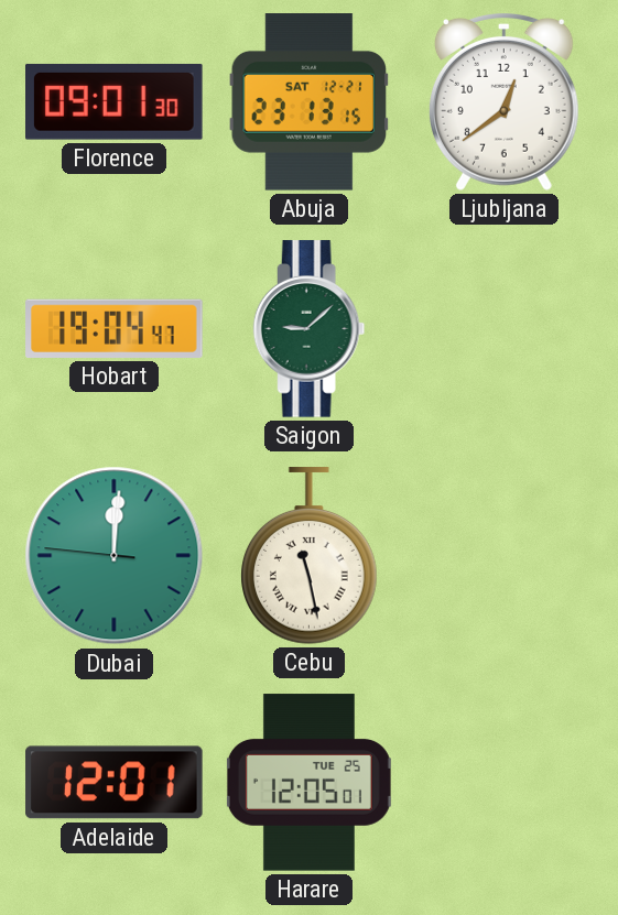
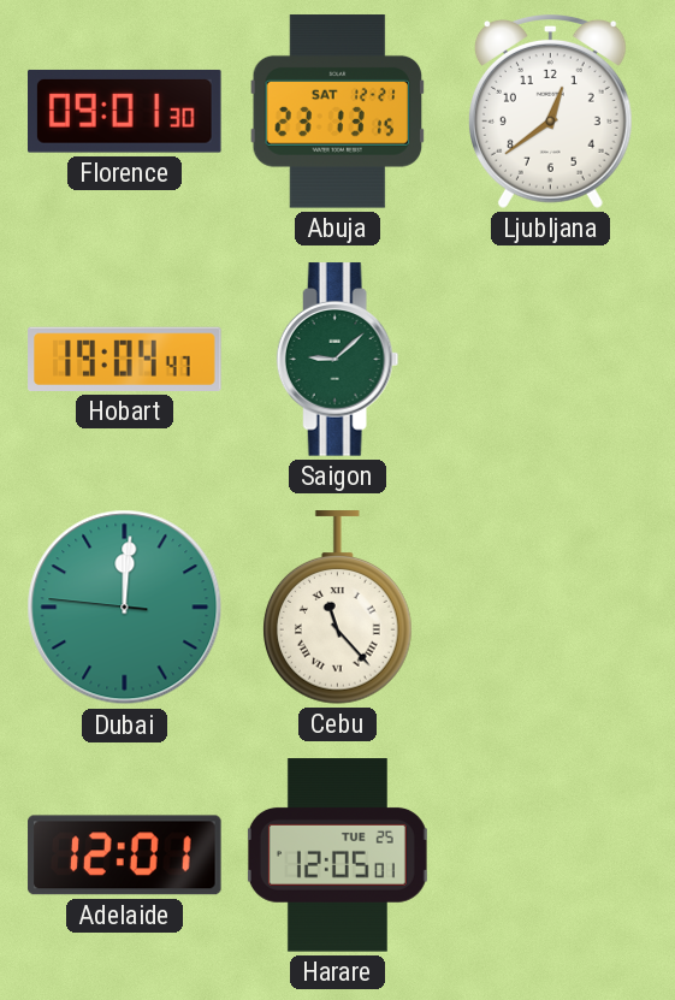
Cebu: 11:28 -> 11:23 (338, 608)
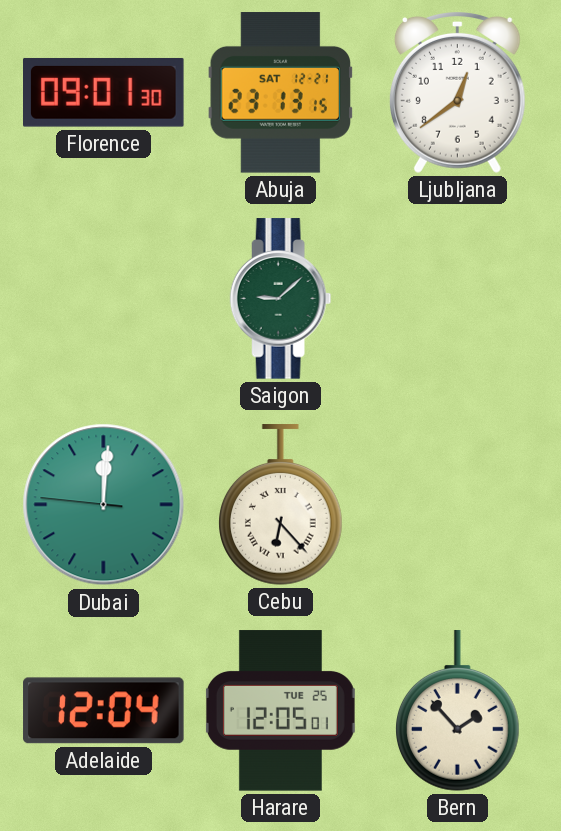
Hobart: 19:04 -> none (125, 359)
Cebu: 11:23 -> 6:23 (281, 505)
Adelaide: 12:01 -> 12:04 (104, 711)
Bern: none -> 1:53 (458, 711)
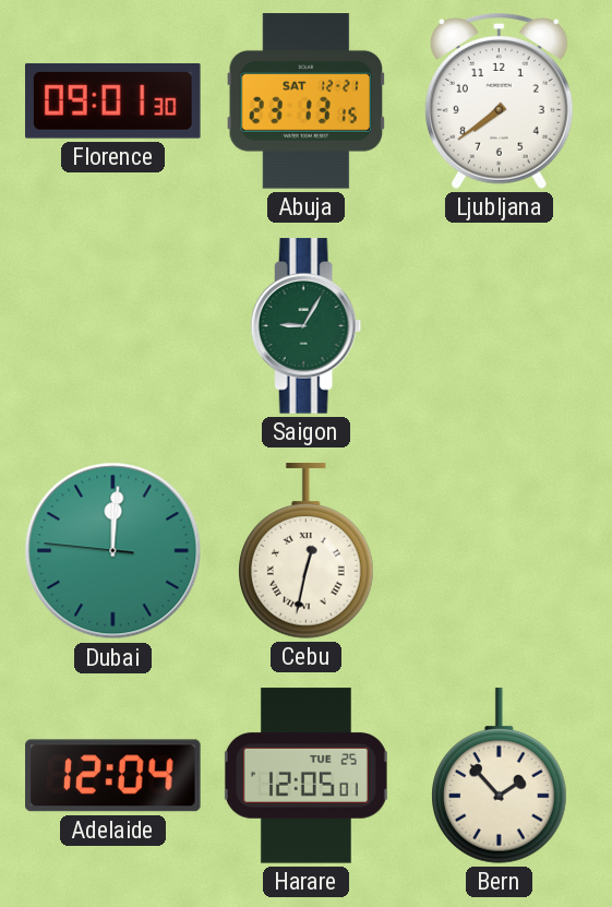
Ljubljana: 12:39 -> 7:39 (499, 102)
Saigon: 9:08 -> 9:05 (307, 326)
Cebu: 6:23 -> 12:32 (307, 551)
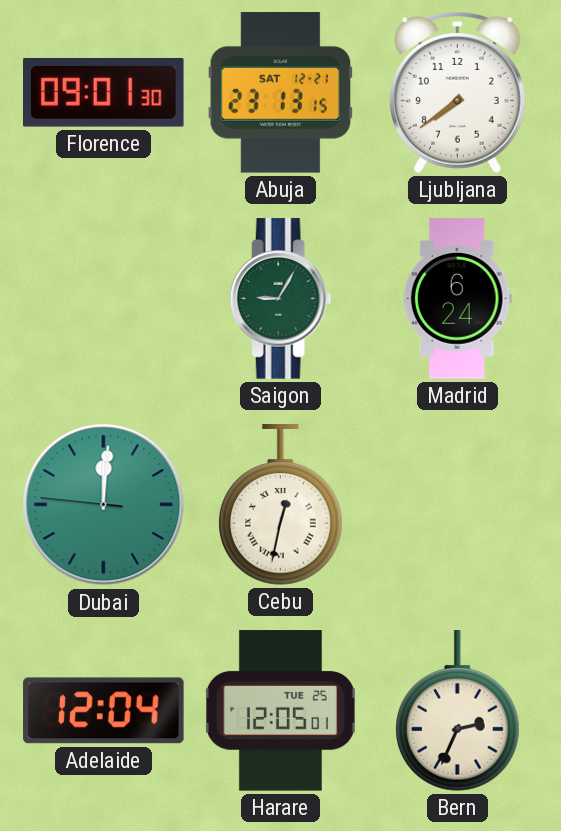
Madrid: none -> 6:24 (457, 299)
Bern: 1:53 -> 2:34 (458, 711)
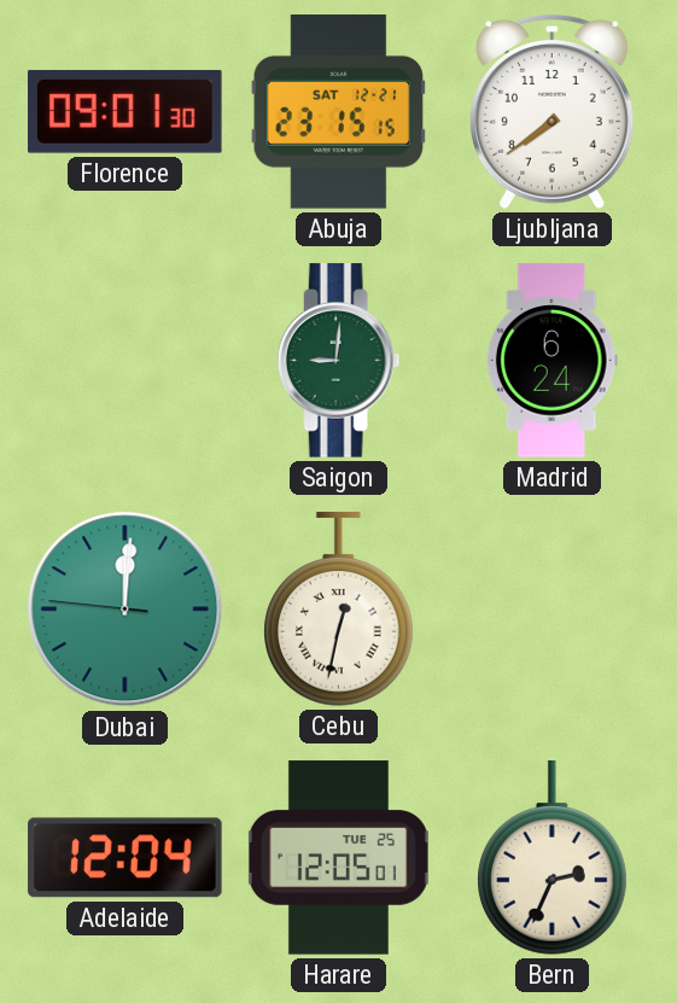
Abuja: 23:13 -> 23:15 (338, 112)
Saigon: 9:05 -> 9:01 (339, 361)
